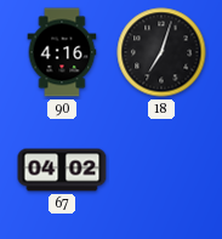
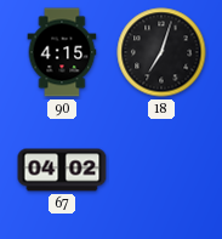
90: 4:16 -> 4:15 (62, 52)
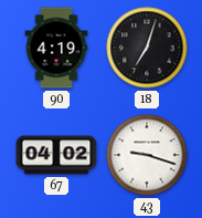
90: 4:15 -> 4:19 (56, 48)
43: none -> 9:18 (147, 155)
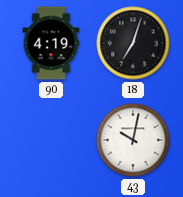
67: 04:02 -> none (56, 155)
43: 9:18 -> 10:02 (133, 140)
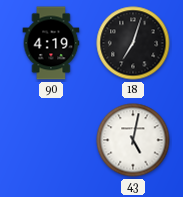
43: 10:02 -> 5:02 (133, 140)
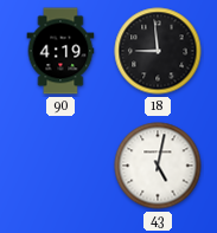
18: 7:03 -> 8:59 (158, 51)
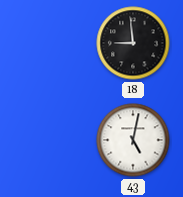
90: 4:19 -> none (60, 51)
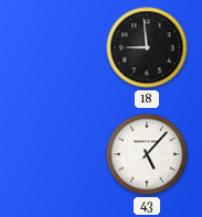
43: 5:02 -> 5:07 (147, 154)
